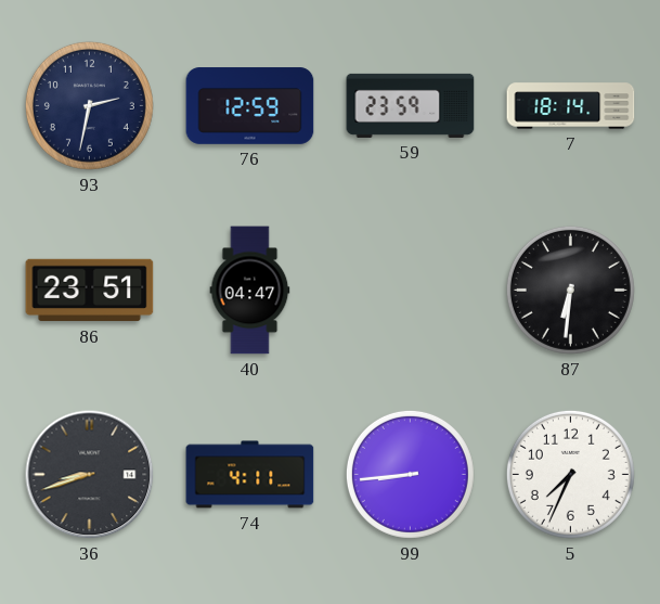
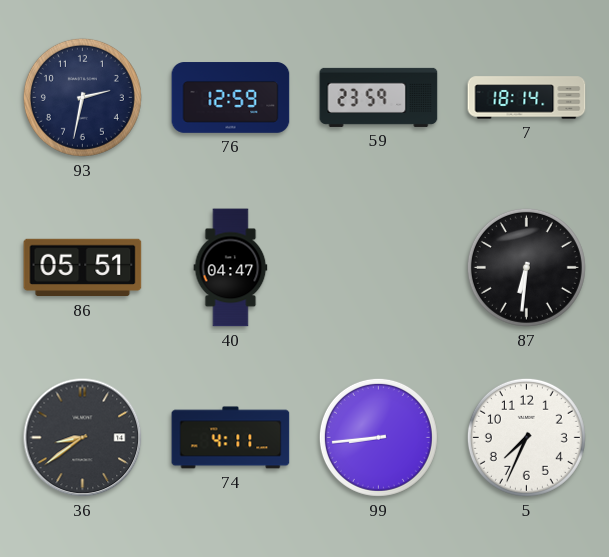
86: 23:51 -> 05:51 (83, 268)
36: 8:42 -> 8:39 (83, 438)
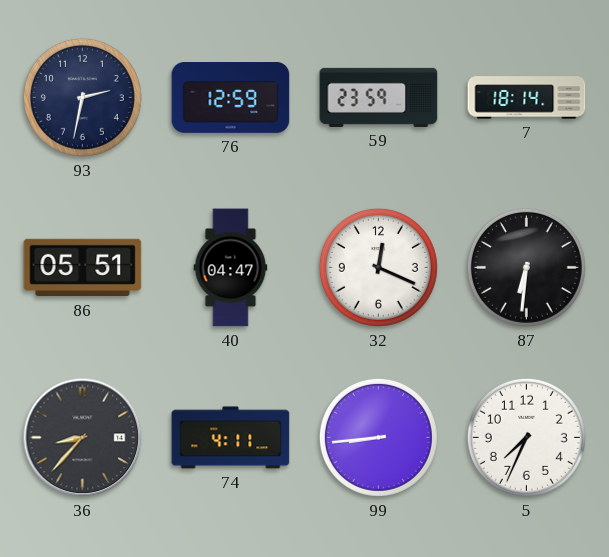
32: none -> 12:19 (378, 267)
36: 8:39 -> 8:37 (83, 438)
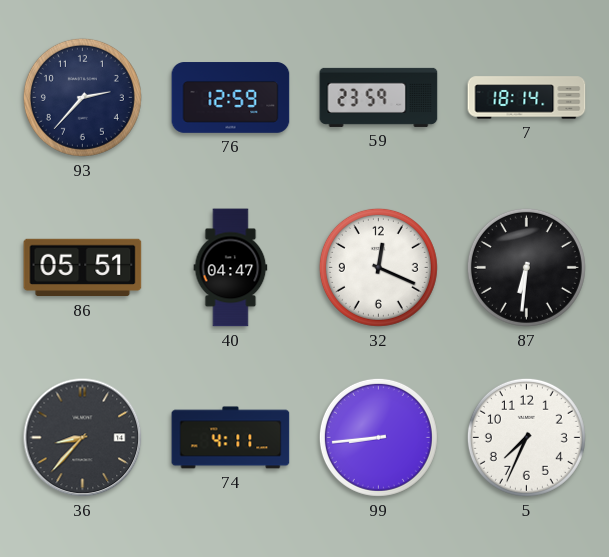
93: 2:32 -> 2:37 (82, 97)
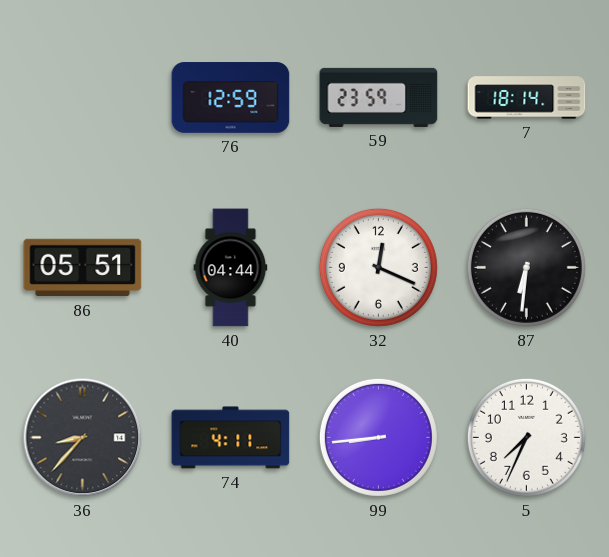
93: 2:37 -> none (82, 97)
40: 04:47 -> 04:44 (231, 268)
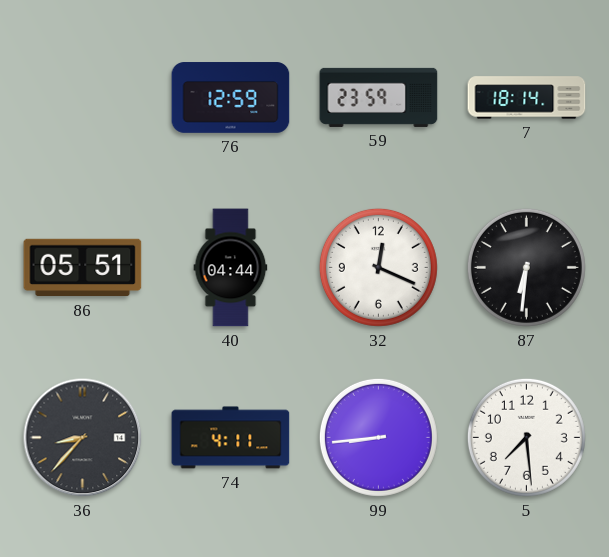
5: 7:34 -> 7:29 (526, 437)
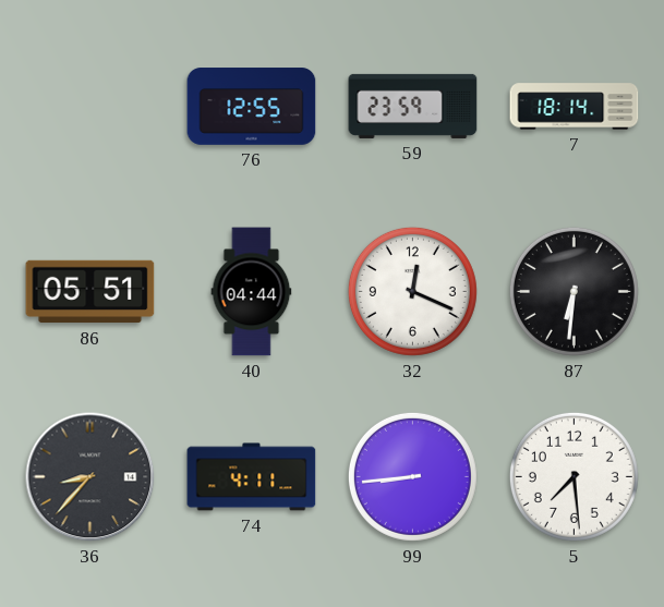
76: 12:59 -> 12:55 (252, 107)
